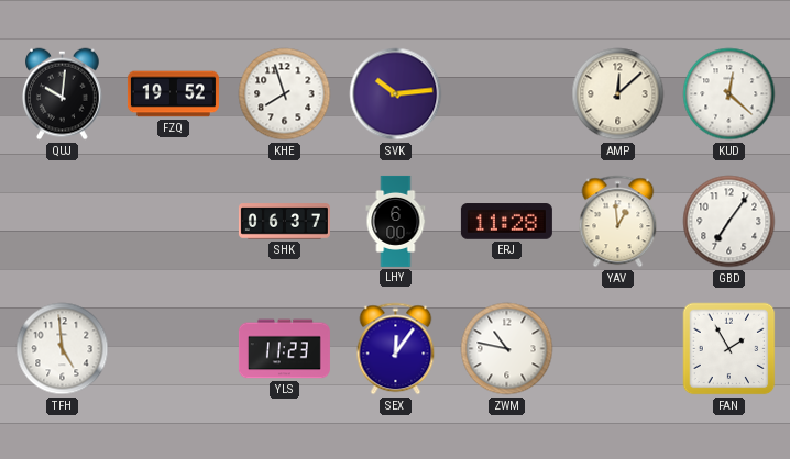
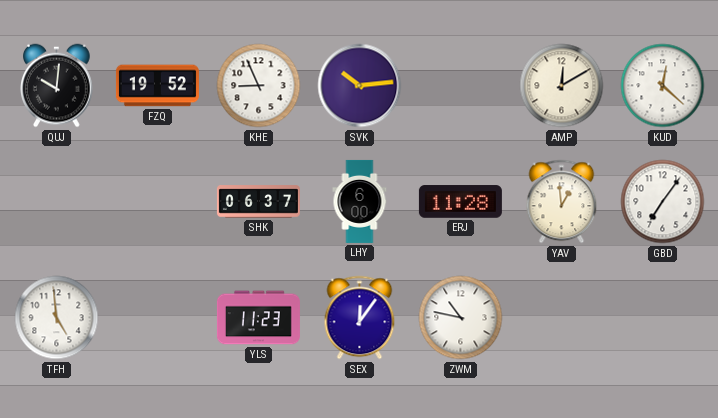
KHE: 7:57 -> 8:56 (259, 86)
AMP: 12:08 -> 12:10 (562, 86)
FAN: 1:55 -> none (729, 349)
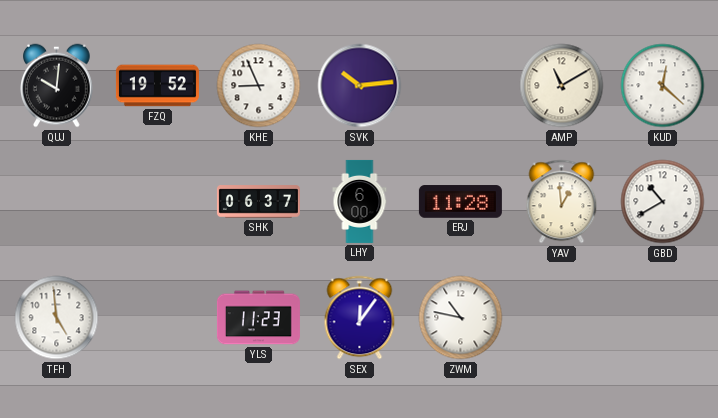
AMP: 12:10 -> 11:10 (562, 86)
GBD: 7:06 -> 10:40 (663, 202)
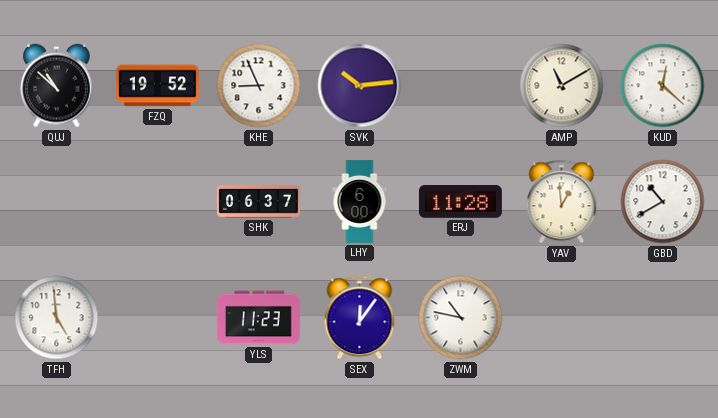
QUJ: 10:01 -> 10:52 (57, 86)
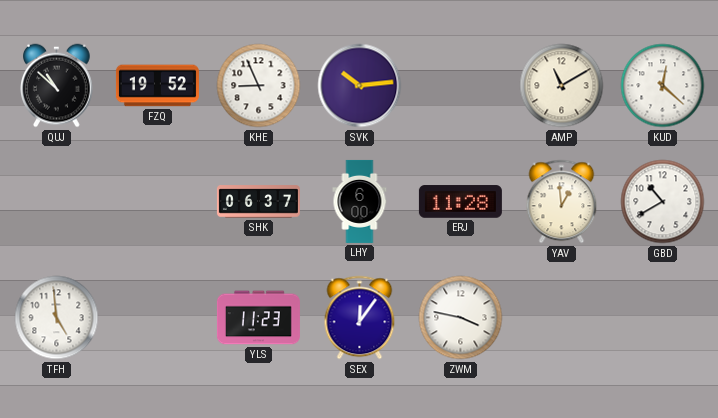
ZWM: 10:47 -> 3:47 (461, 318)
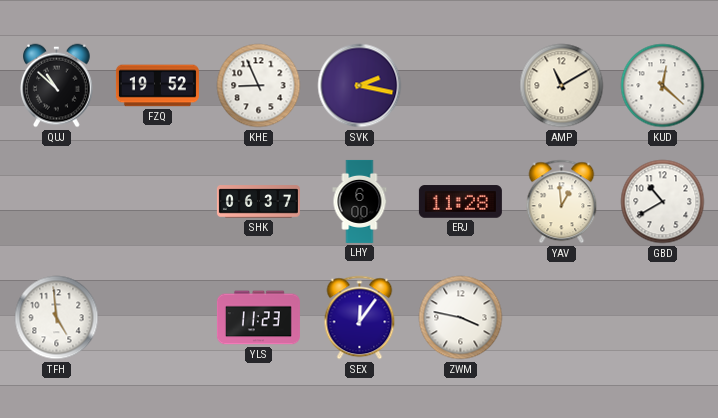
SVK: 10:14 -> 2:17 (360, 86)
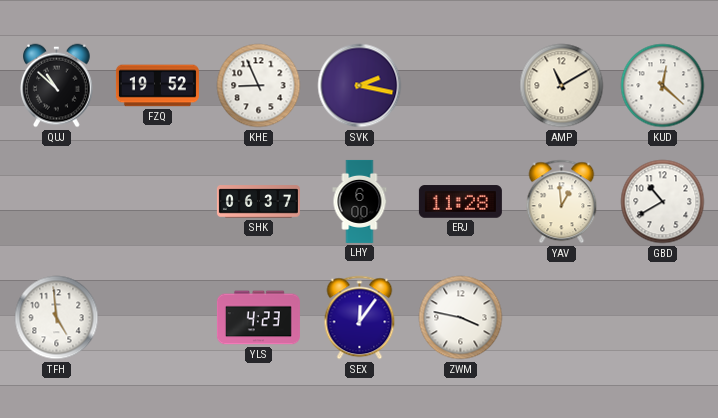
YLS: 11:23 -> 4:23 (258, 318)
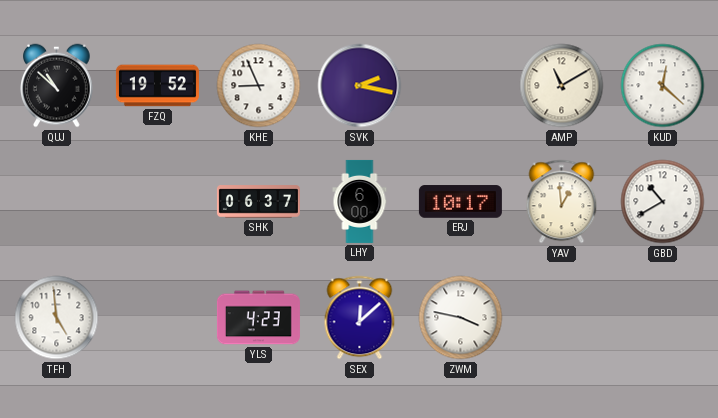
ERJ: 11:28 -> 10:17 (460, 202)
SEX: 12:06 -> 12:08 (360, 318)
